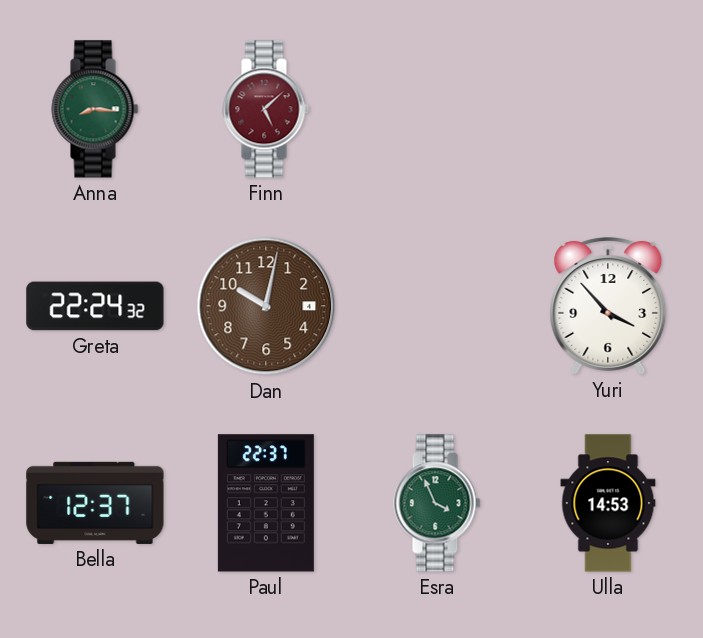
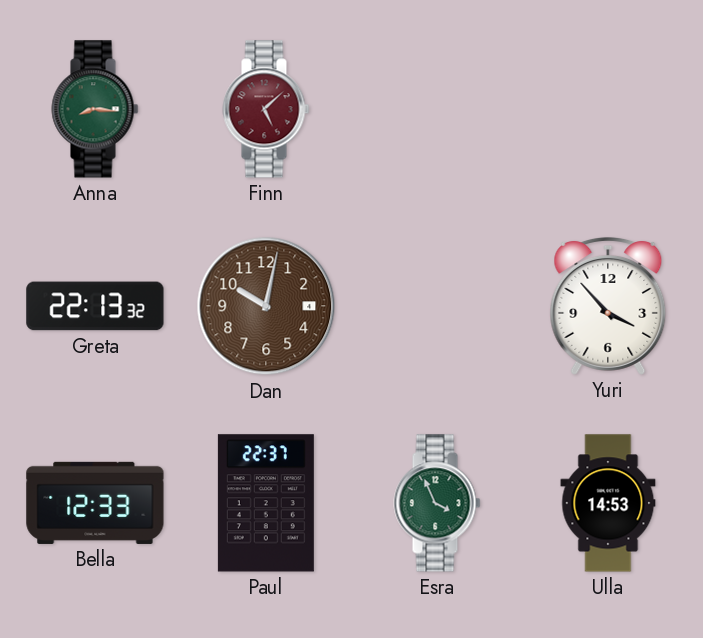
Greta: 22:24 -> 22:13 (95, 306)
Bella: 12:37 -> 12:33 (95, 503)
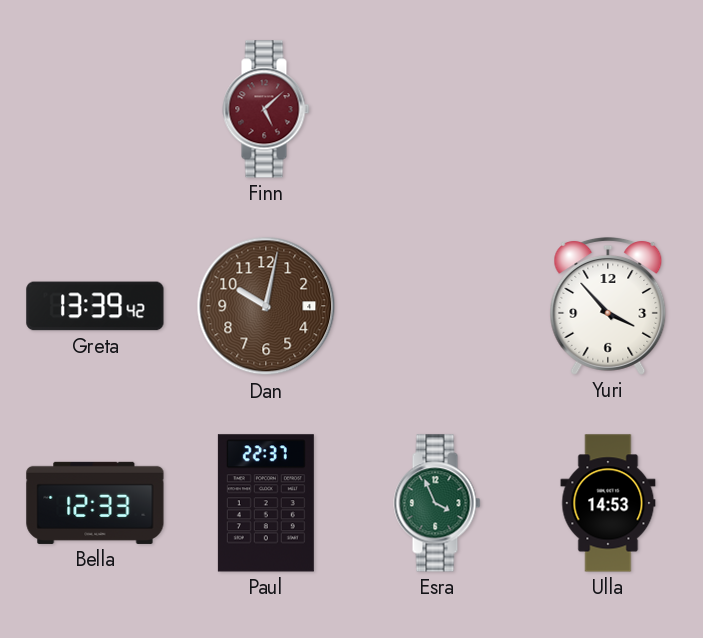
Anna: 8:16 -> none (95, 109)
Greta: 22:13 -> 13:39 (95, 306)
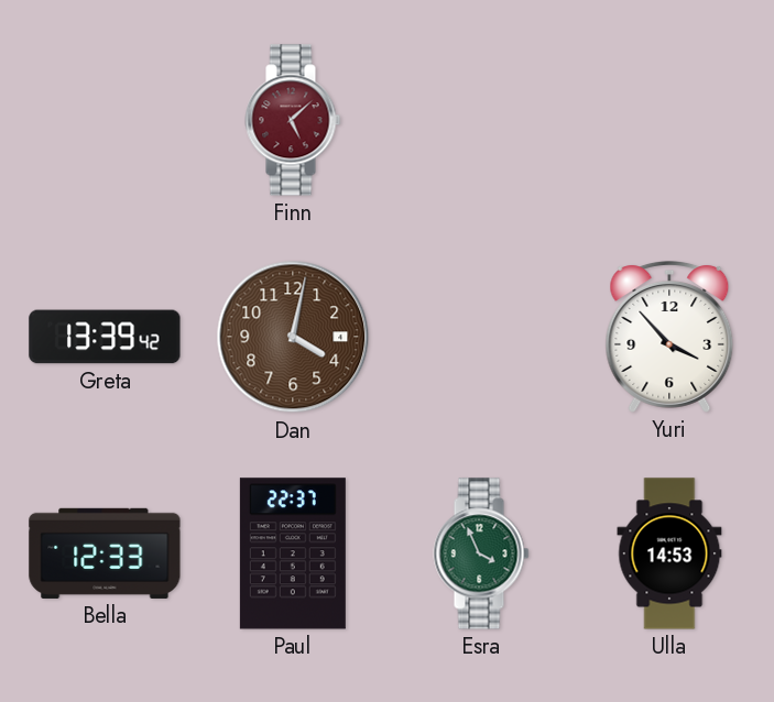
Dan: 10:02 -> 4:02 (293, 337)
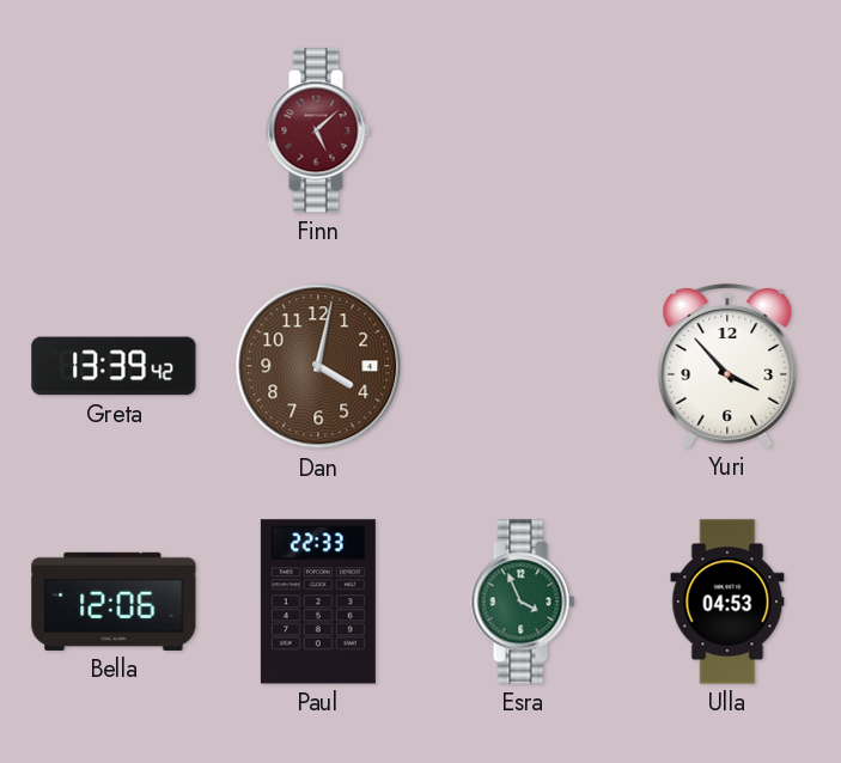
Bella: 12:33 -> 12:06 (114, 602)
Paul: 22:37 -> 22:33 (318, 602)
Ulla: 14:53 -> 04:53 (727, 602)
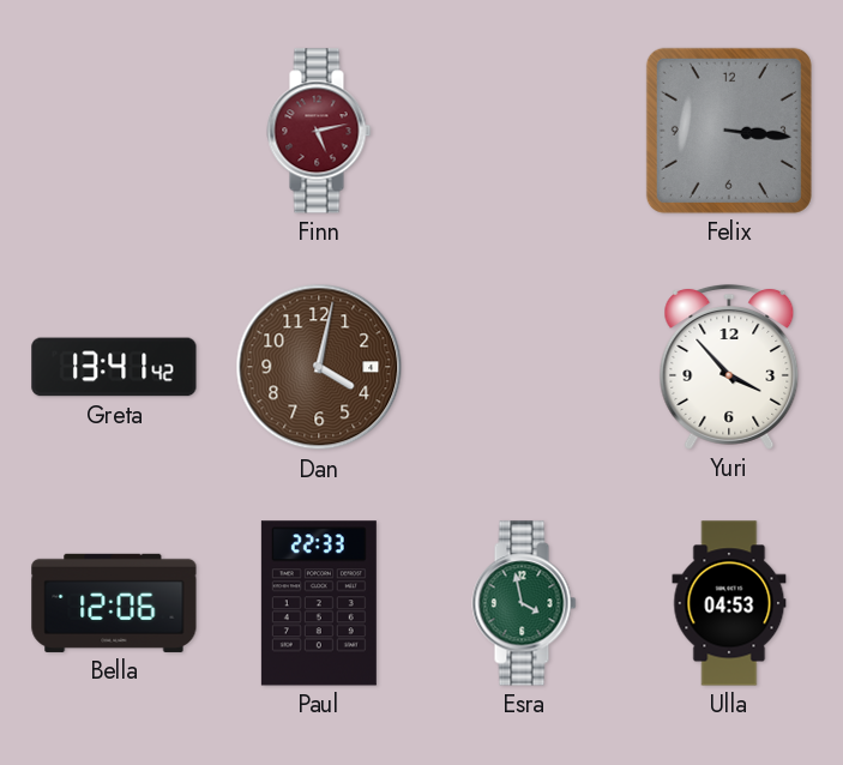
Finn: 5:08 -> 5:13 (319, 131)
Felix: none -> 3:16 (729, 131)
Greta: 13:39 -> 13:41 (114, 367)
Esra: 3:56 -> 3:58 (524, 603)
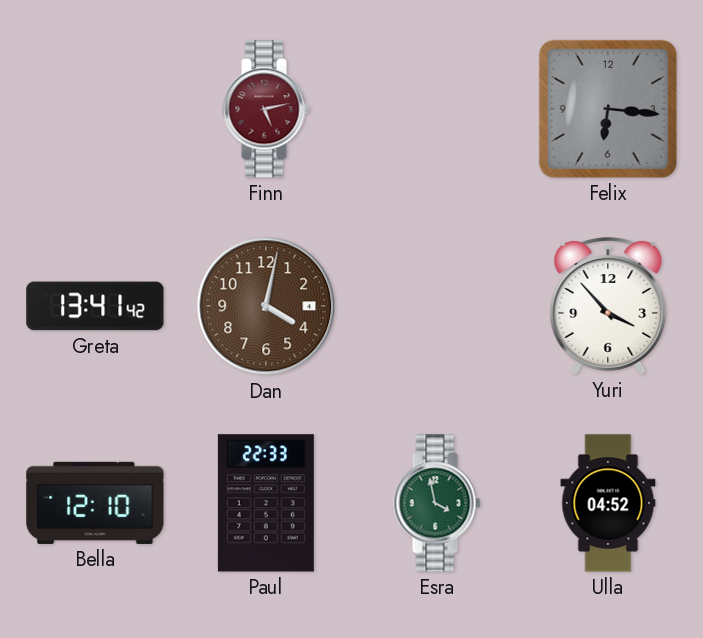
Felix: 3:16 -> 6:16 (608, 109)
Bella: 12:06 -> 12:10 (95, 503)
Ulla: 04:53 -> 04:52 (608, 503)
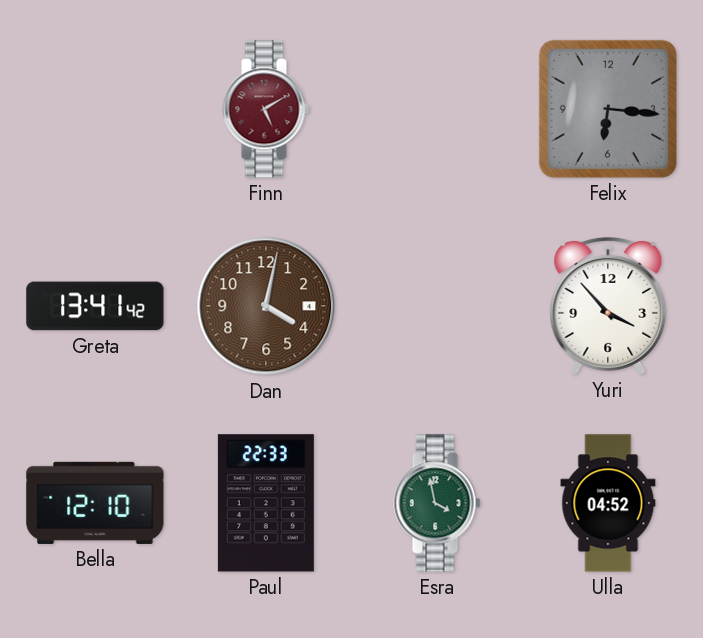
Finn: 5:13 -> 5:10 (266, 109)
